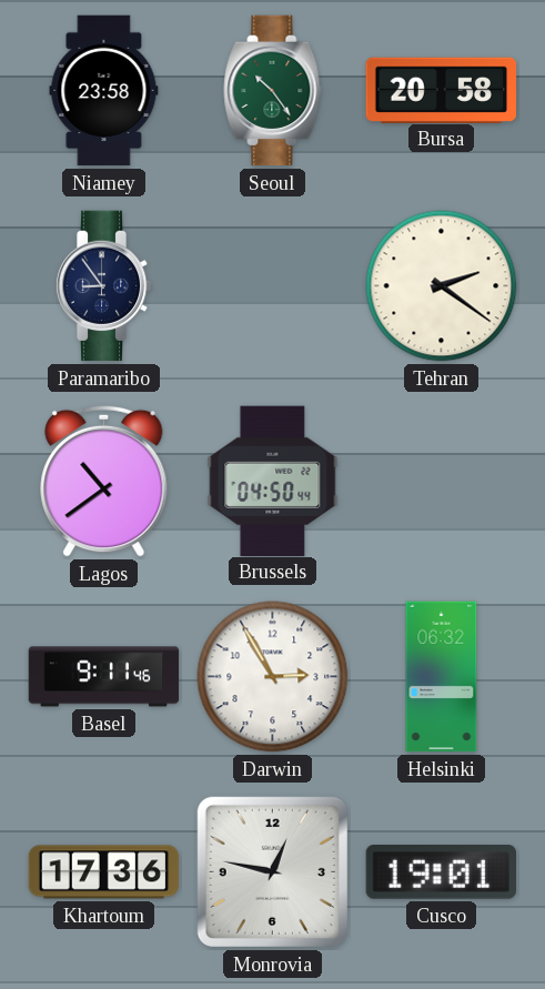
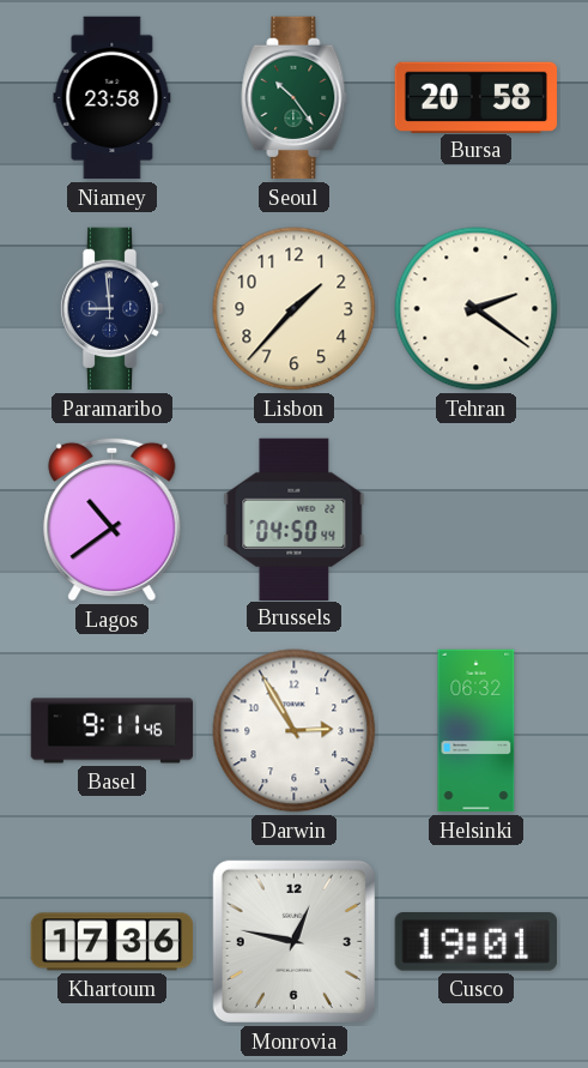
Paramaribo: 8:54 -> 8:59 (111, 309)
Lisbon: none -> 1:37 (295, 309)
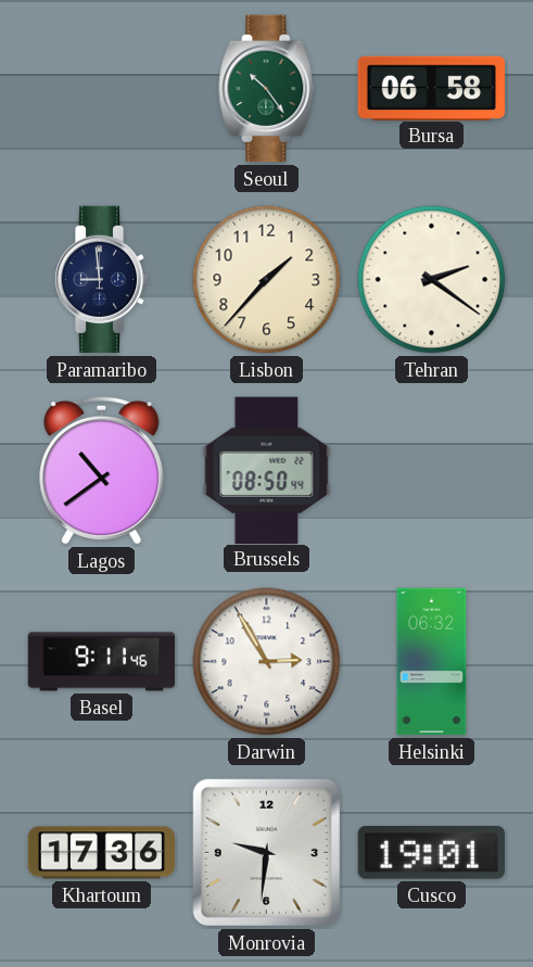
Niamey: 23:58 -> none (113, 98)
Bursa: 20:58 -> 06:58 (432, 88)
Brussels: 04:50 -> 08:50 (267, 470)
Monrovia: 12:47 -> 9:31 (266, 852)
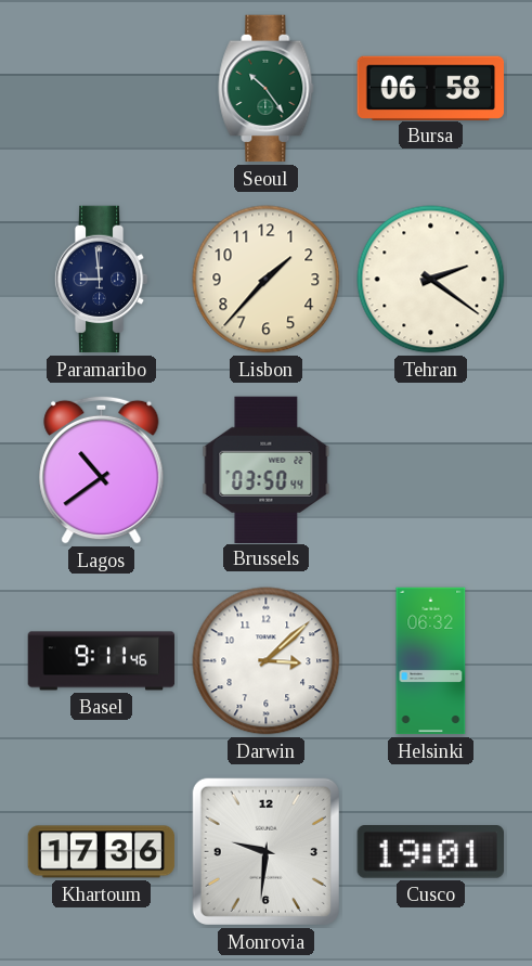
Brussels: 08:50 -> 03:50 (267, 469)
Darwin: 2:55 -> 3:08 (267, 661)
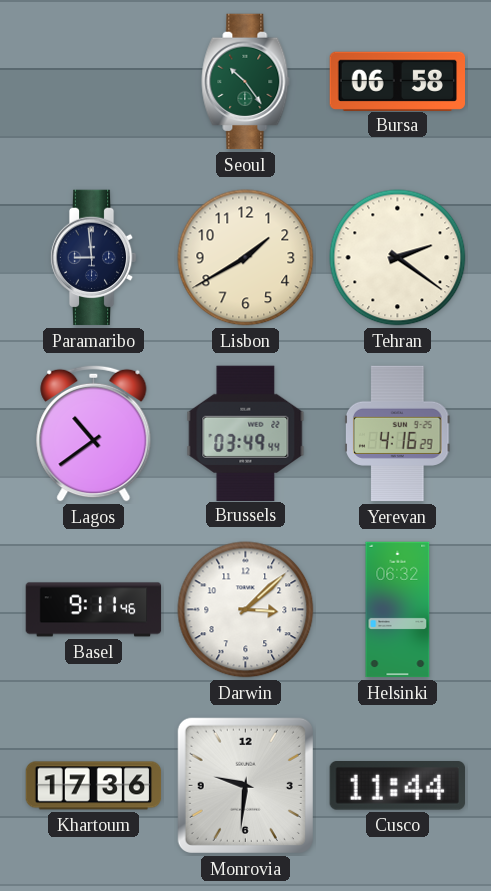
Lisbon: 1:37 -> 1:40 (246, 258)
Brussels: 03:50 -> 03:49 (246, 433)
Yerevan: none -> 4:16 (398, 434)
Cusco: 19:01 -> 11:44 (397, 786)
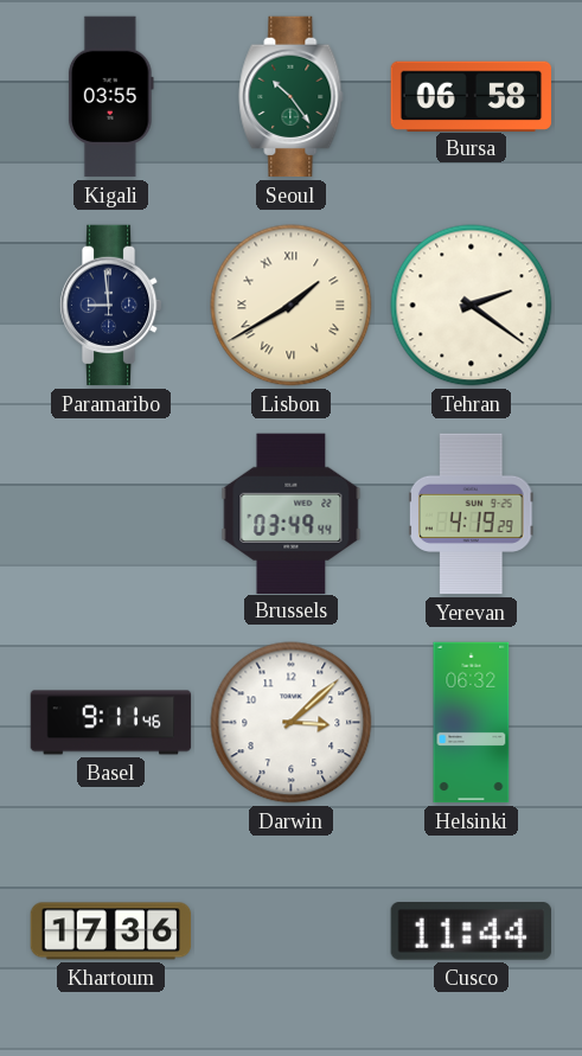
Kigali: none -> 03:55 (110, 97)
Lisbon numerals: Arabic -> Roman (292, 306)
Lagos: 10:39 -> none (94, 433)
Yerevan: 4:16 -> 4:19 (472, 514)
Monrovia: 9:31 -> none (245, 785)
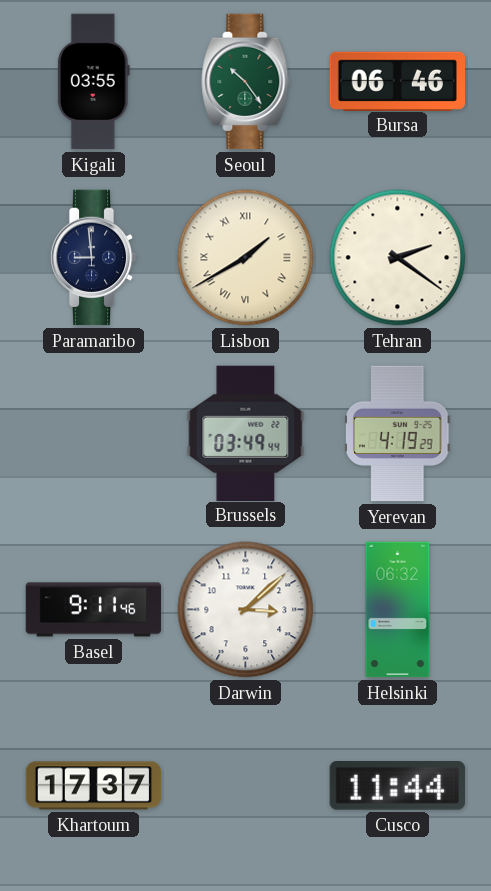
Bursa: 06:58 -> 06:46 (398, 81)
Khartoum: 17:36 -> 17:37 (94, 786)
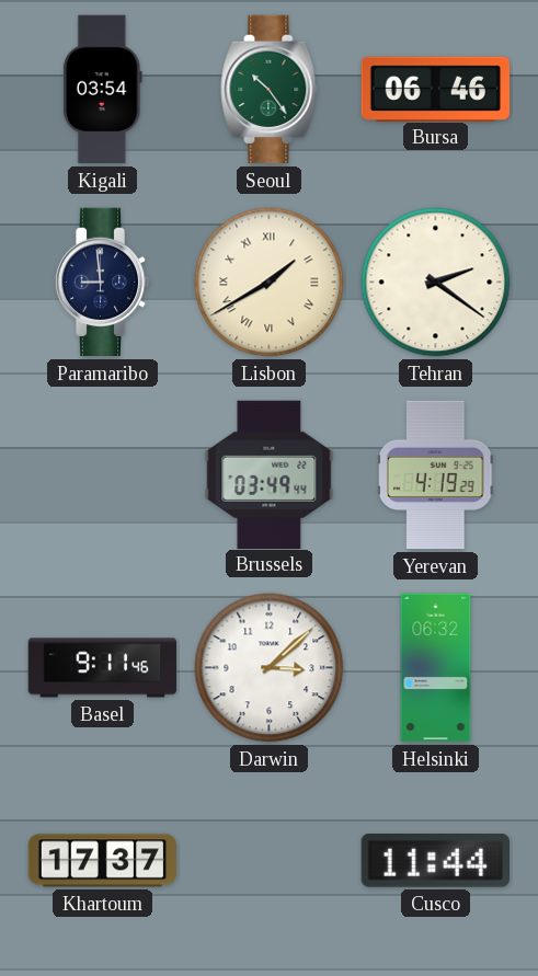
Kigali: 03:55 -> 03:54 (102, 90)
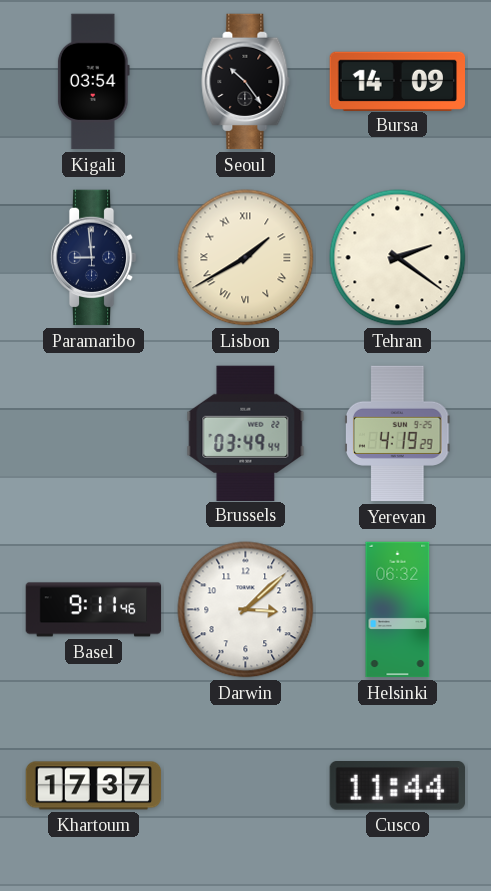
Seoul dial: green -> black (246, 82)
Bursa: 06:46 -> 14:09 (398, 81)
